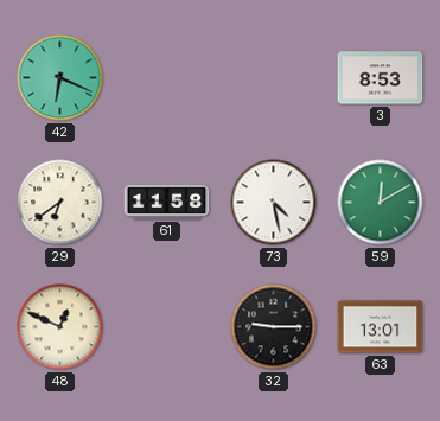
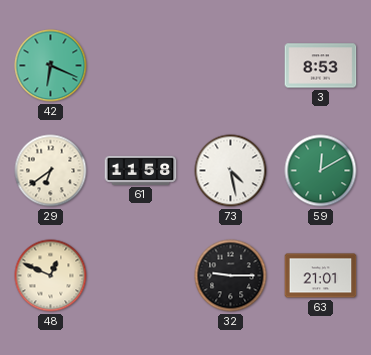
63: 13:01 -> 21:01 (321, 276)
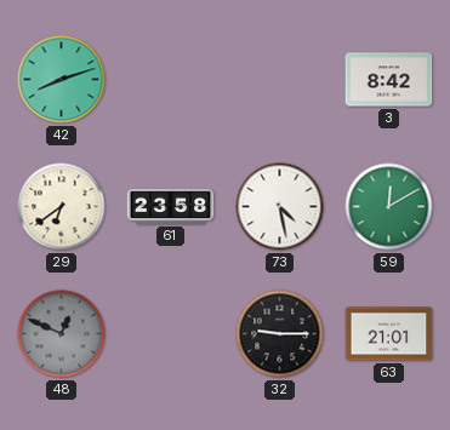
42: 6:19 -> 8:12 (62, 80)
3: 8:53 -> 8:42 (389, 80)
61: 11:58 -> 23:58 (171, 206)
48 dial: cream -> grey (62, 334)
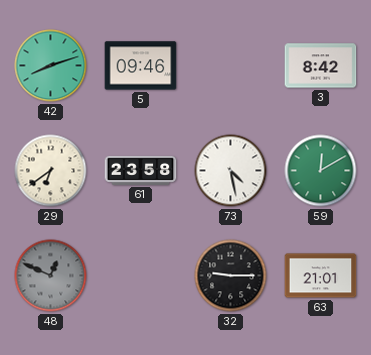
5: none -> 09:46 (141, 66)
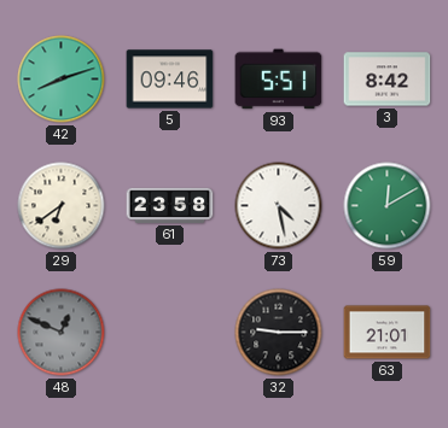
93: none -> 5:51 (279, 80)
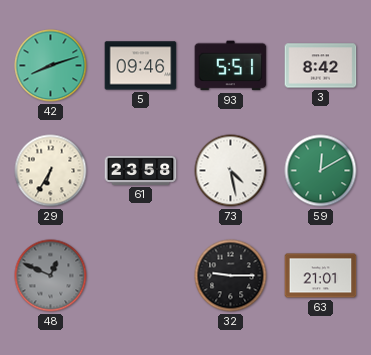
29: 6:39 -> 6:35 (51, 171)
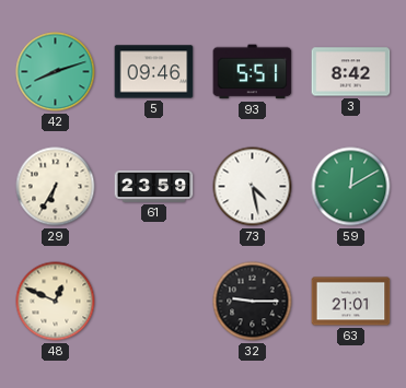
61: 23:58 -> 23:59 (154, 186)
48 dial: grey -> cream (56, 302)
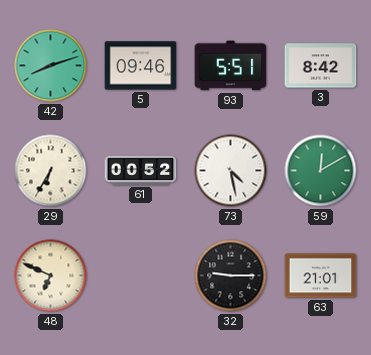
61: 23:59 -> 00:52 (141, 170)
48: 12:49 -> 6:49 (51, 276)
